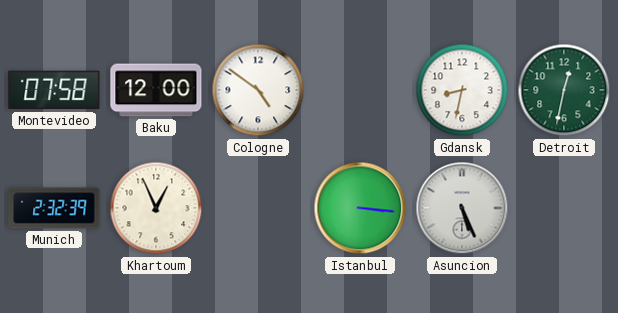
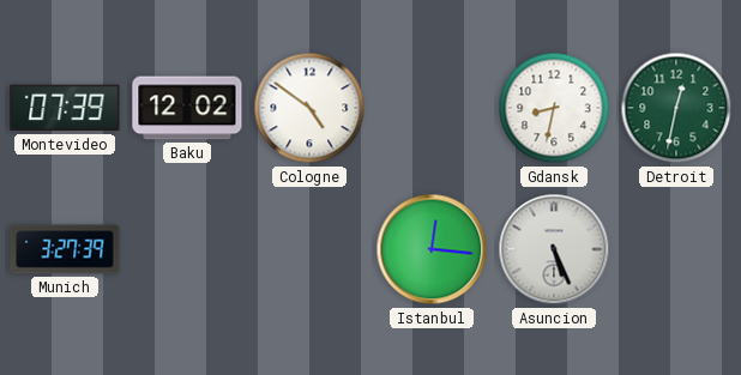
Montevideo: 07:58 -> 07:39 (65, 108)
Baku: 12:00 -> 12:02 (187, 108)
Munich: 2:32 -> 3:27 (65, 249)
Khartoum: 12:56 -> none (156, 208)
Istanbul: 3:16 -> 12:16 (432, 249)
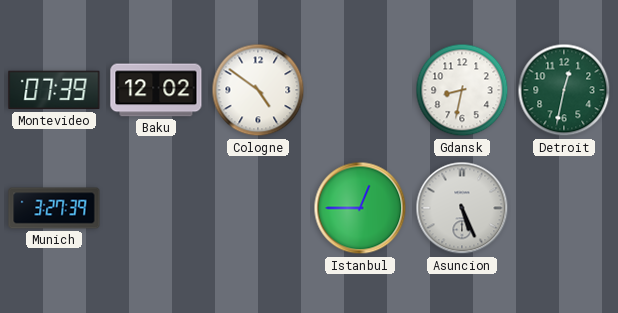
Istanbul: 12:16 -> 12:45 (360, 208)
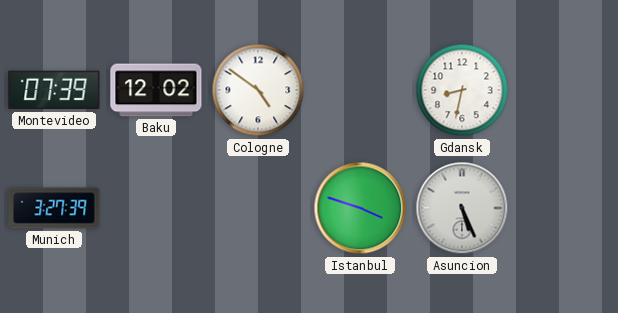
Detroit: 12:32 -> none (564, 90)
Istanbul: 12:45 -> 3:48 (360, 208)
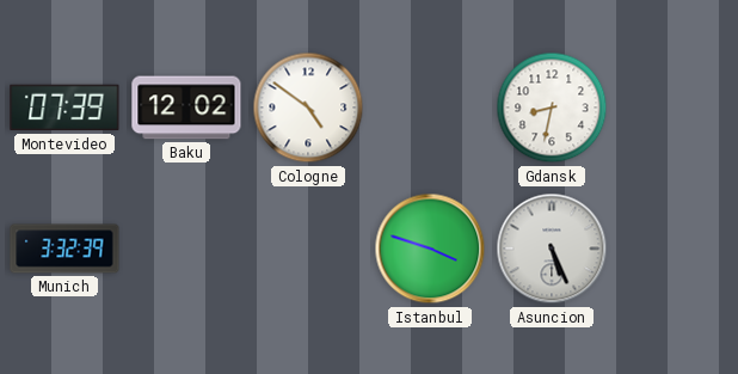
Munich: 3:27 -> 3:32 (64, 249)
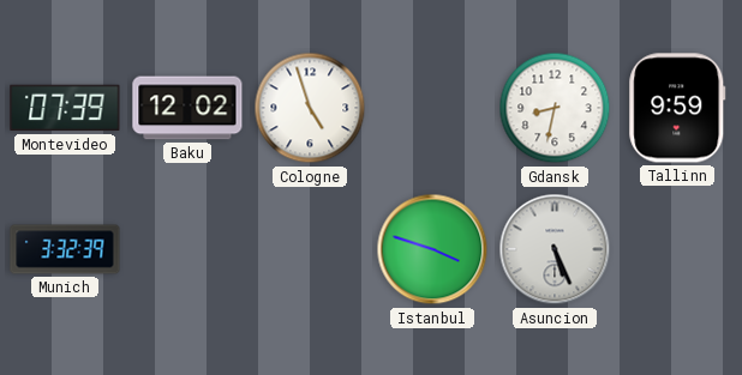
Cologne: 4:51 -> 4:57 (310, 108)
Tallinn: none -> 9:59 (677, 108)
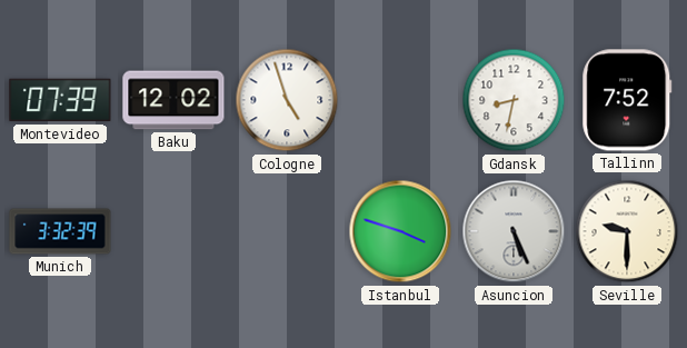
Tallinn: 9:59 -> 7:52 (627, 100)
Seville: none -> 9:30 (627, 231)
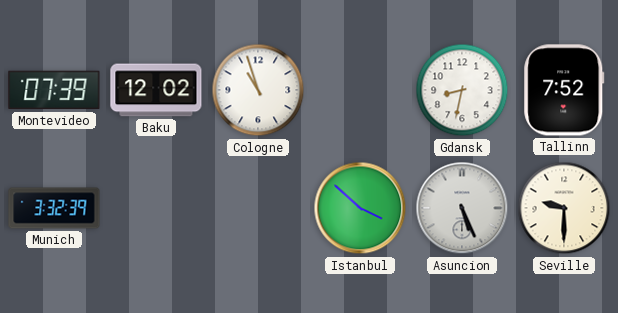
Cologne: 4:57 -> 10:57 (258, 90)
Istanbul: 3:48 -> 3:52 (360, 208)
